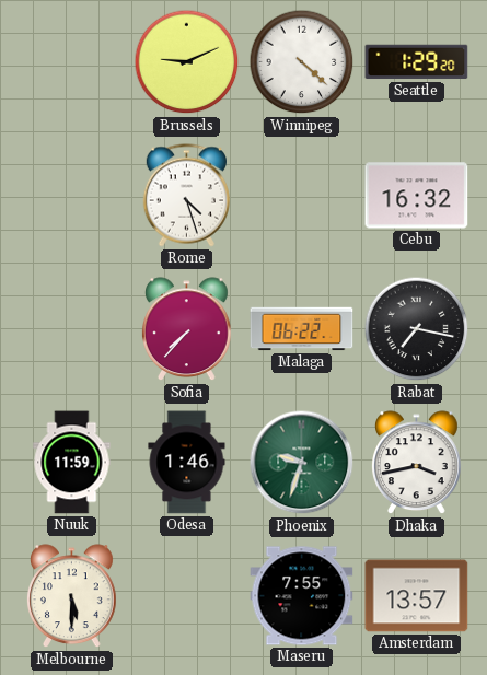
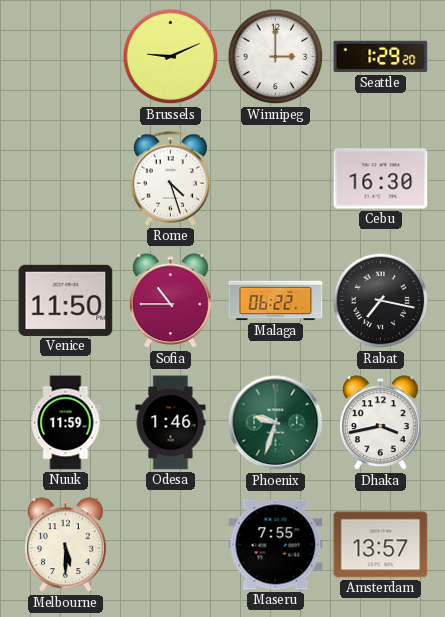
Winnipeg: 4:22 -> 3:00 (276, 57)
Cebu: 16:32 -> 16:30 (381, 179)
Venice: none -> 11:50 (66, 300)
Sofia: 7:37 -> 10:45 (171, 301)
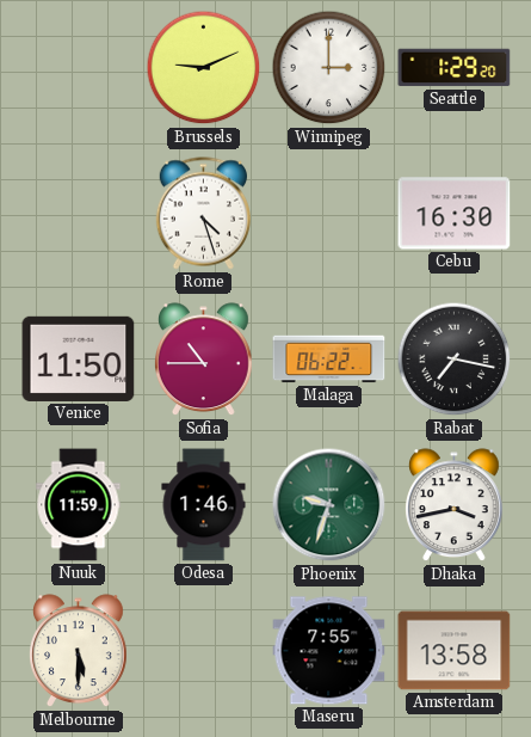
Amsterdam: 13:57 -> 13:58 (455, 651)
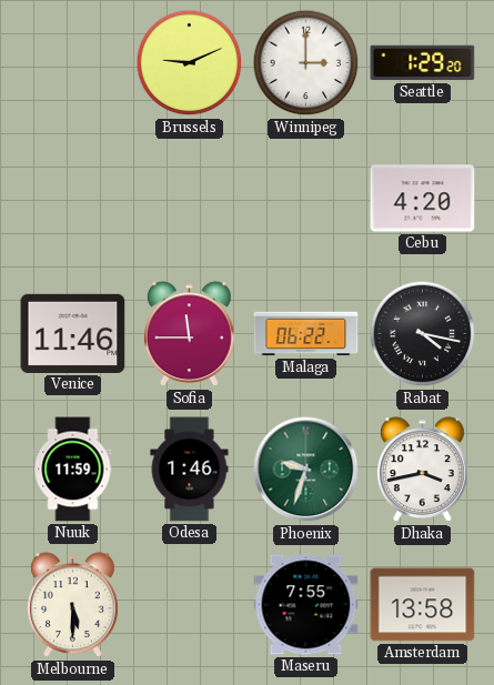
Rome: 4:27 -> none (203, 214)
Cebu: 16:30 -> 4:20 (423, 199)
Venice: 11:50 -> 11:46 (73, 333)
Sofia: 10:45 -> 11:45 (190, 334)
Rabat: 7:17 -> 4:17 (423, 334)
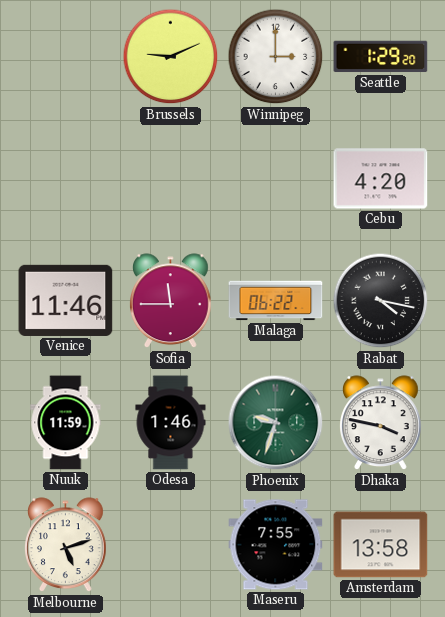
Dhaka: 3:43 -> 3:47 (381, 423)
Melbourne: 5:30 -> 5:12 (66, 545)
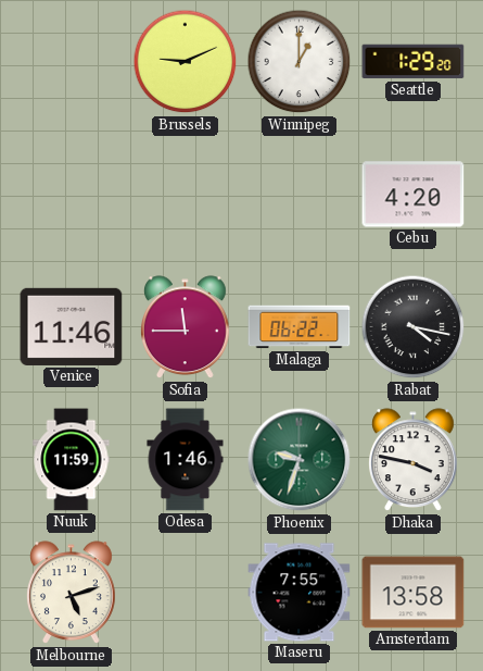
Winnipeg: 3:00 -> 1:00 (300, 62)
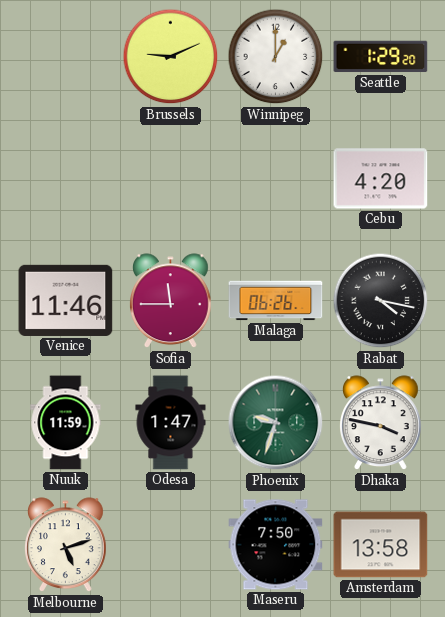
Malaga: 06:22 -> 06:26 (276, 301)
Odesa: 1:46 -> 1:47 (171, 423)
Maseru: 7:55 -> 7:50 (276, 545)
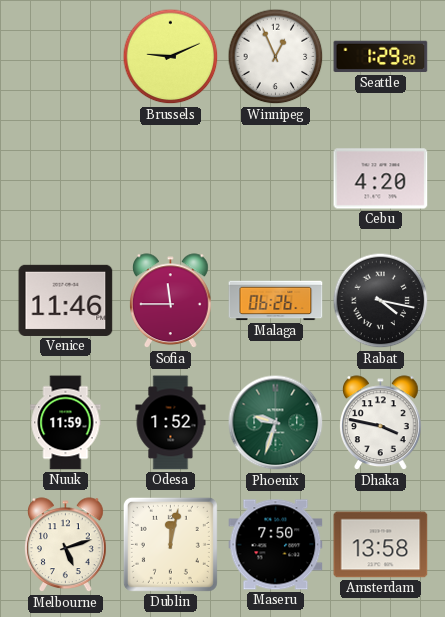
Winnipeg: 1:00 -> 12:56 (276, 57)
Odesa: 1:47 -> 1:52 (171, 423)
Dublin: none -> 12:02 (170, 544)
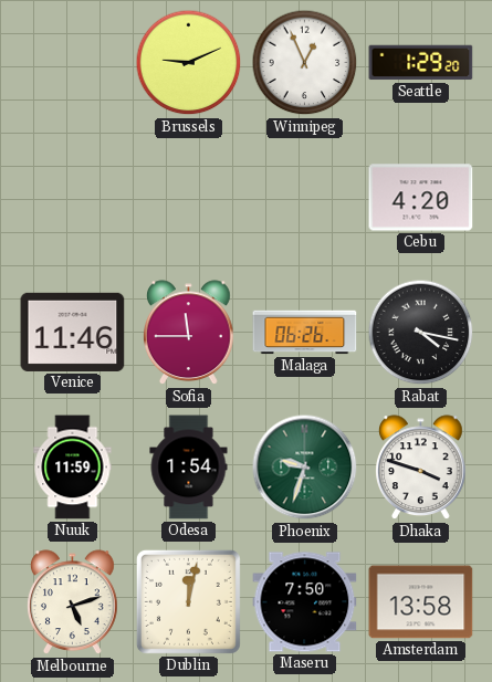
Odesa: 1:52 -> 1:54 (189, 468)
Dhaka: 3:47 -> 3:48 (421, 468)
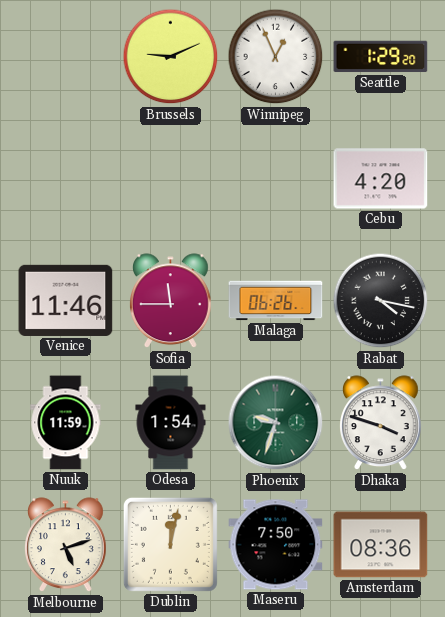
Amsterdam: 13:58 -> 08:36 (381, 545)
